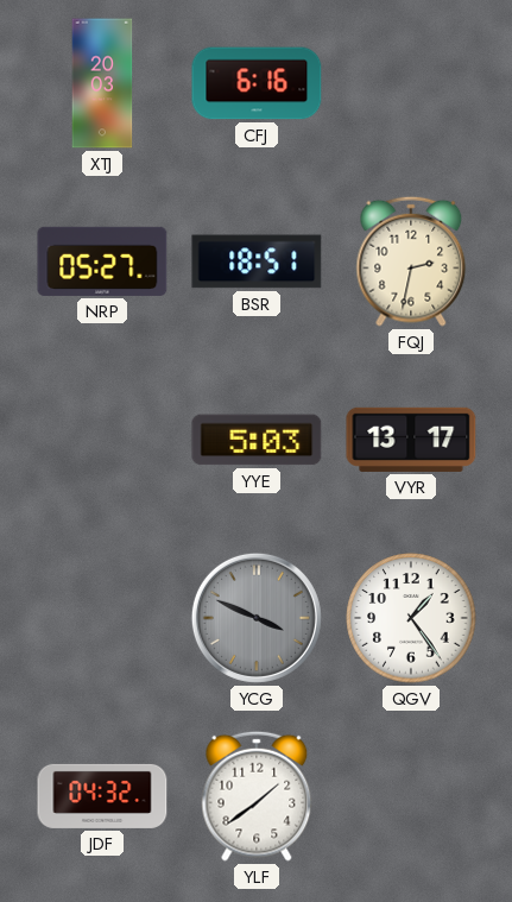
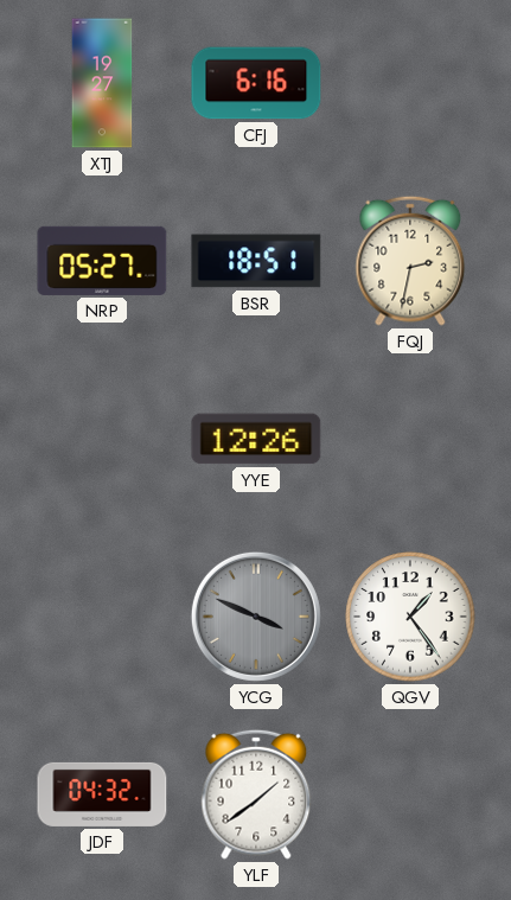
XTJ: 20:03 -> 19:27 (102, 83)
YYE: 5:03 -> 12:26 (256, 439)
VYR: 13:17 -> none (411, 440)
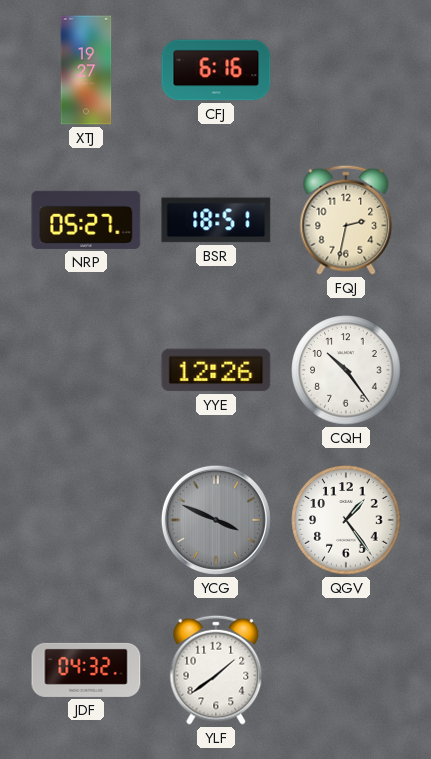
CQH: none -> 10:24 (346, 370)
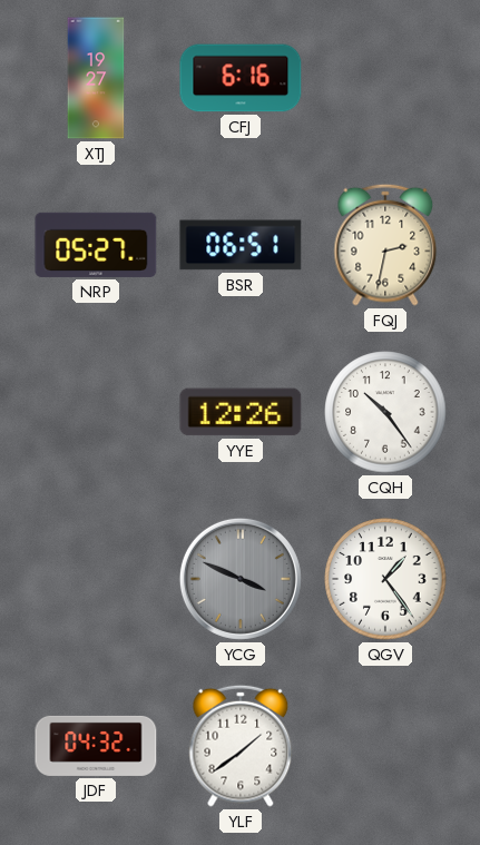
BSR: 18:51 -> 06:51 (241, 245)
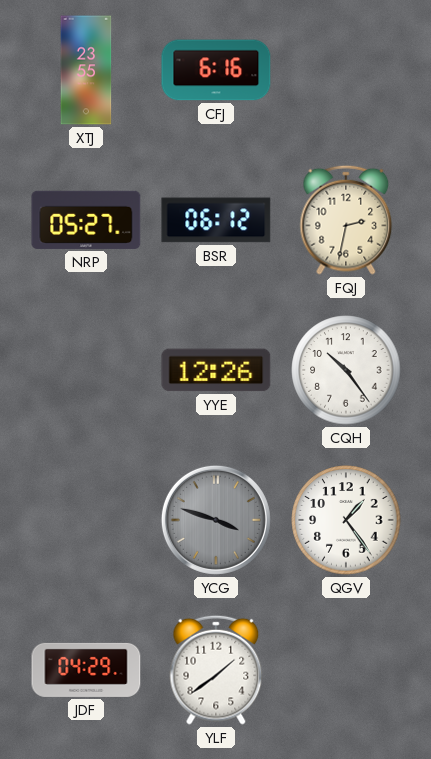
XTJ: 19:27 -> 23:55 (86, 70)
BSR: 06:51 -> 06:12 (216, 220)
YCG: 3:49 -> 3:48 (216, 520)
JDF: 04:32 -> 04:29 (86, 670)
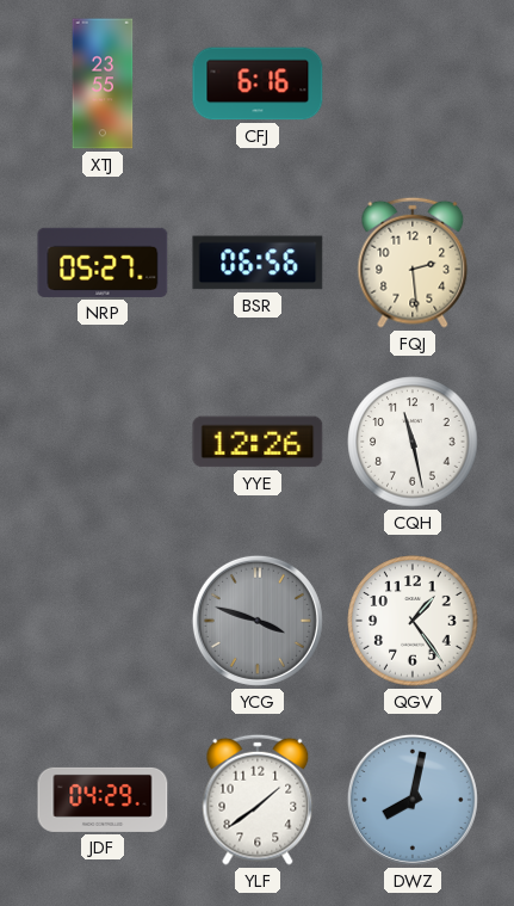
BSR: 06:12 -> 06:56 (258, 263)
FQJ: 2:32 -> 2:29 (413, 263)
CQH: 10:24 -> 11:28 (413, 442)
DWZ: none -> 8:02 (413, 800)
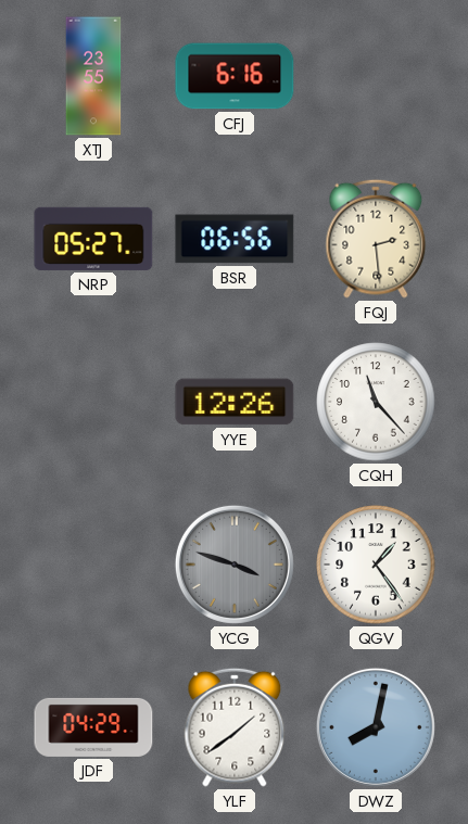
CQH: 11:28 -> 11:23 (376, 402)
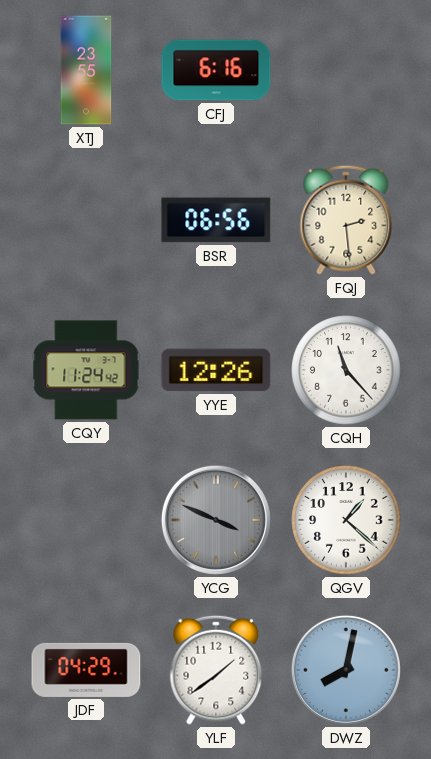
NRP: 05:27 -> none (93, 239)
CQY: none -> 11:24 (86, 370)
YCG: 3:48 -> 3:49 (216, 520)
QGV: 1:24 -> 1:22 (346, 520)
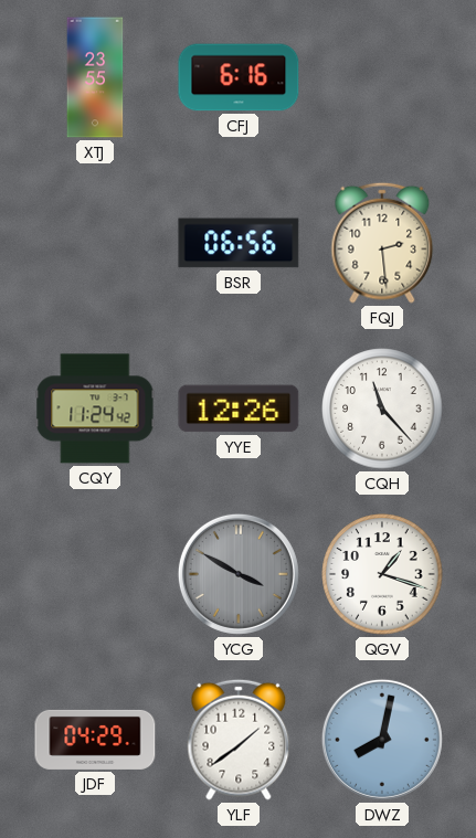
YCG: 3:49 -> 3:50 (239, 574)
QGV: 1:22 -> 1:18 (382, 574)
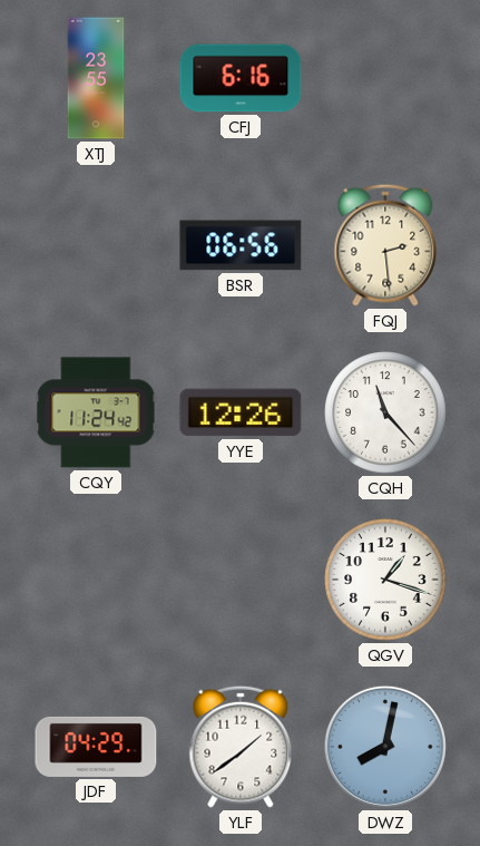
YCG: 3:50 -> none (239, 574)
